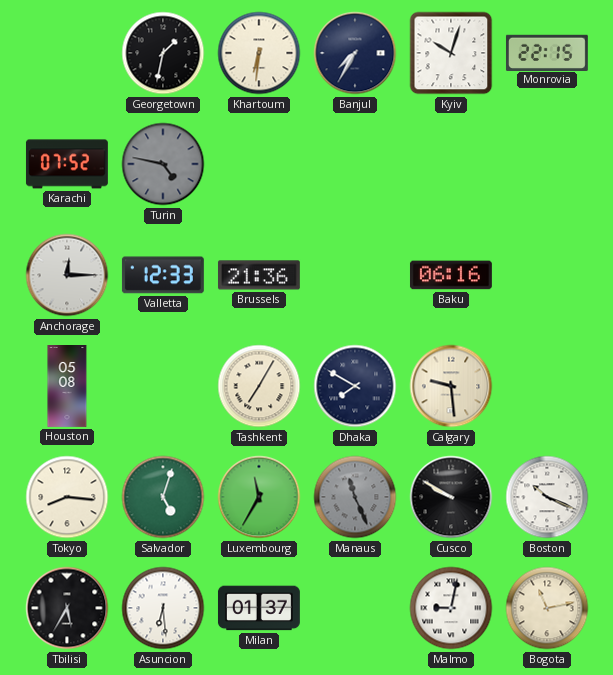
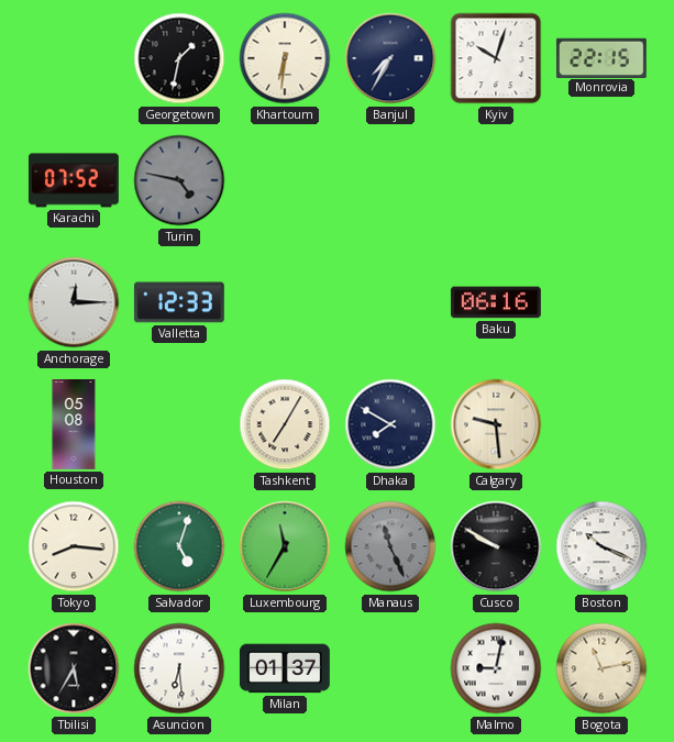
Brussels: 21:36 -> none (259, 275)
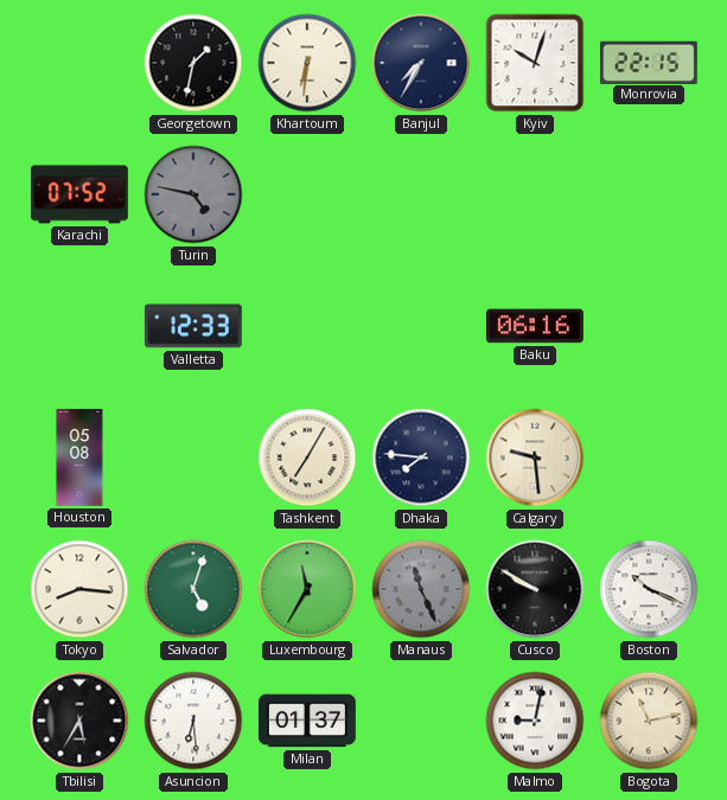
Anchorage: 12:15 -> none (74, 302)
Dhaka: 7:50 -> 7:46 (421, 457)
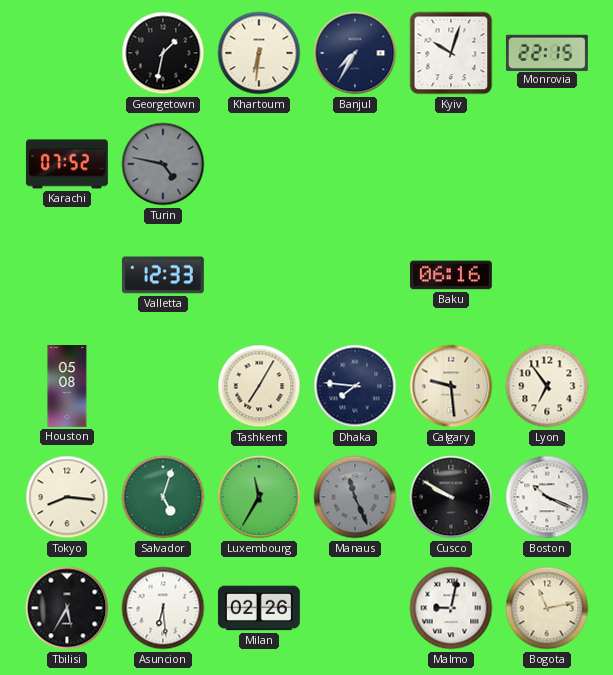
Lyon: none -> 6:54 (547, 386)
Milan: 01:37 -> 02:26 (259, 608)
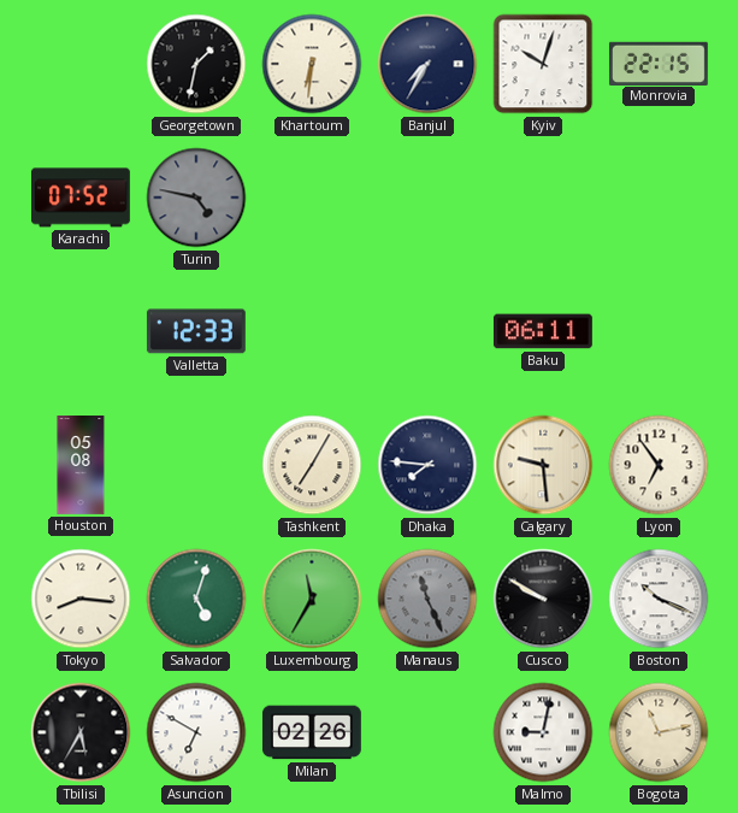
Baku: 06:16 -> 06:11 (543, 331)
Asuncion: 6:29 -> 6:50 (196, 732)
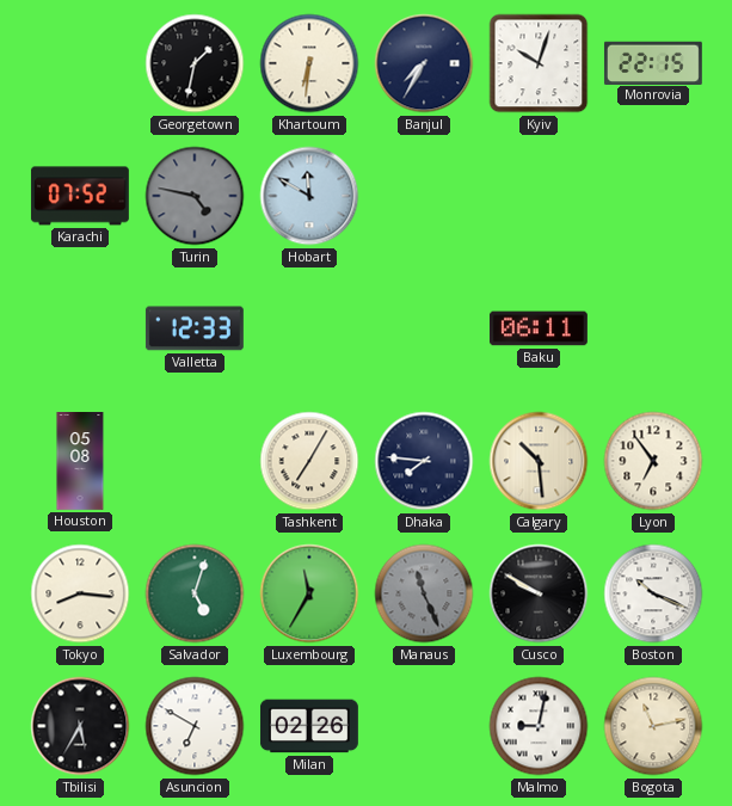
Hobart: none -> 11:50 (309, 196)
Calgary: 9:29 -> 10:29 (539, 461)
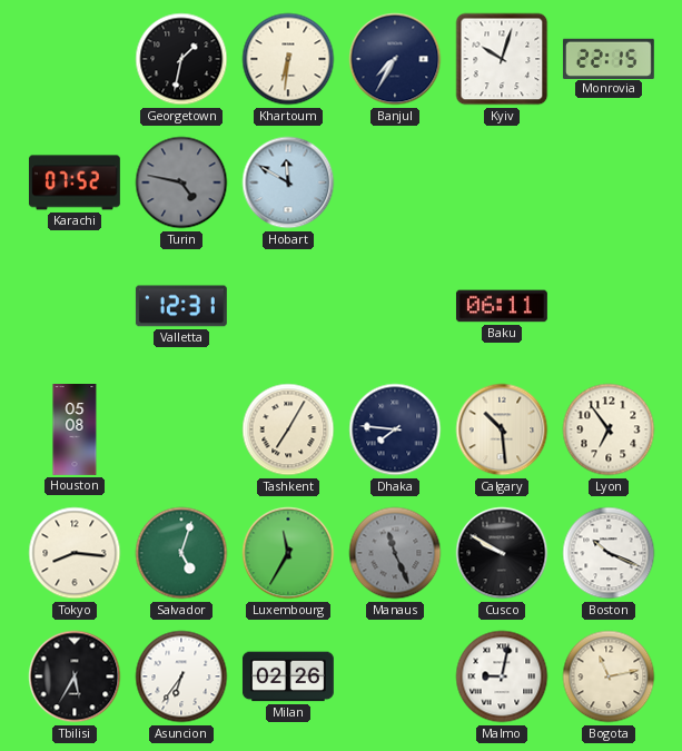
Valletta: 12:33 -> 12:31 (181, 306)
Asuncion: 6:50 -> 6:36 (181, 676)
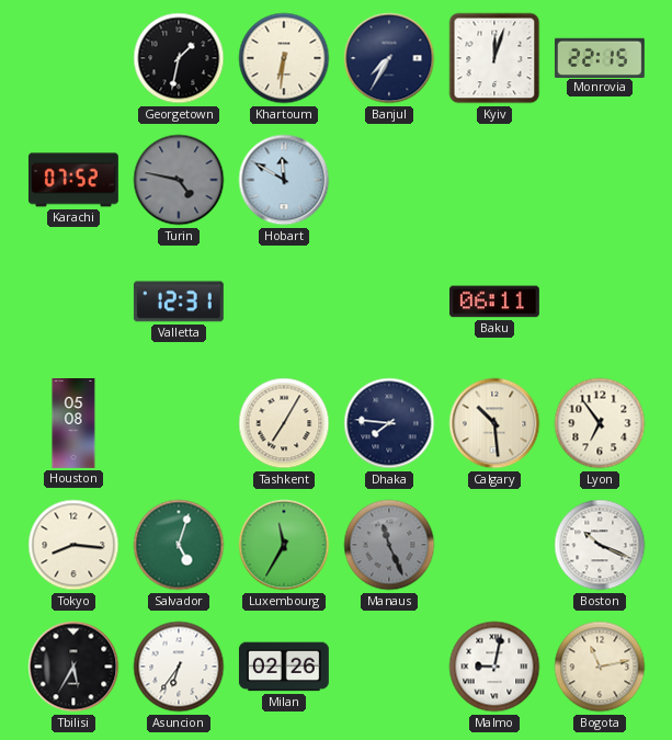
Kyiv: 10:03 -> 12:03 (494, 58)
Cusco: 9:50 -> none (502, 553)
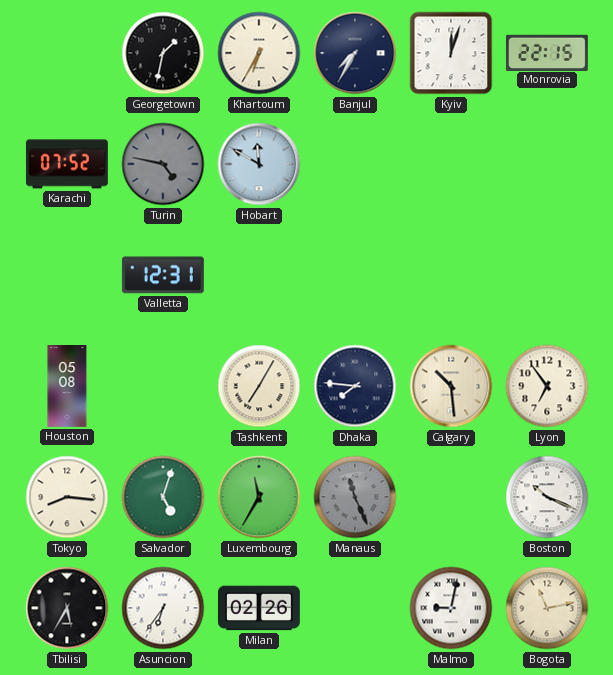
Khartoum: 6:31 -> 6:35 (259, 53)
Baku: 06:11 -> none (494, 301)
